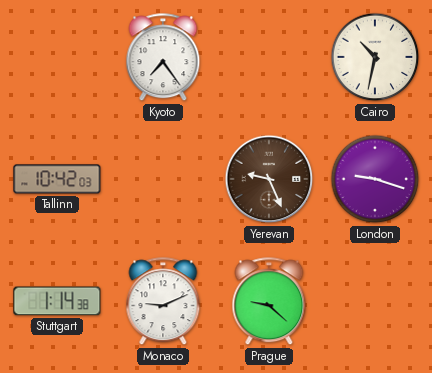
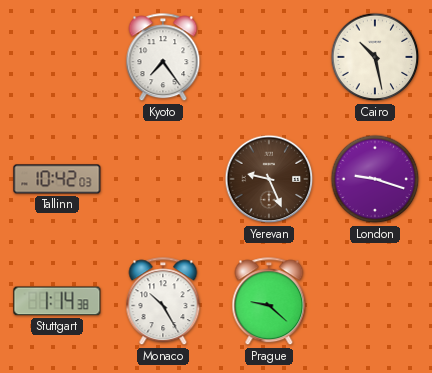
Cairo: 10:32 -> 10:28 (375, 57)
Monaco: 9:11 -> 10:25 (163, 302)
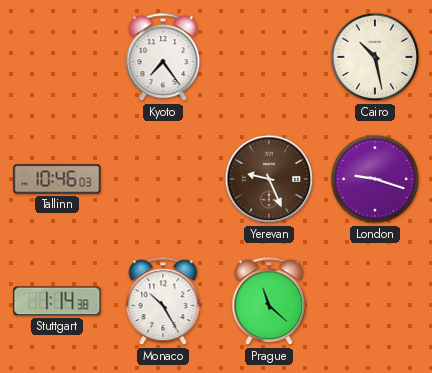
Tallinn: 10:42 -> 10:46 (57, 179)
Prague: 9:22 -> 11:22 (269, 302)
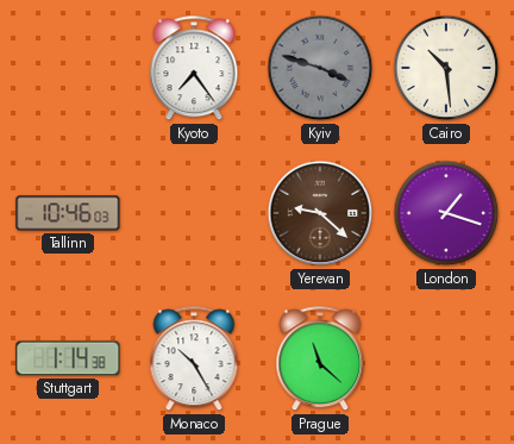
Kyiv: none -> 3:48 (320, 68)
Cairo: 10:28 -> 10:29 (446, 68)
Yerevan: 9:26 -> 9:22 (320, 213)
London: 9:18 -> 1:18 (446, 213)
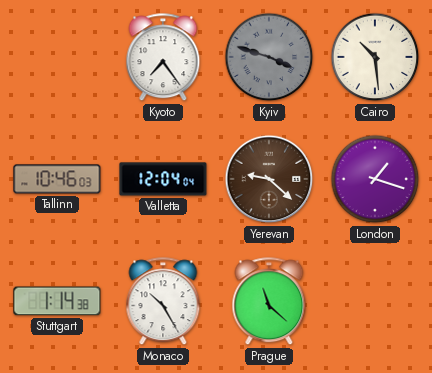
Valletta: none -> 12:04 (163, 179)
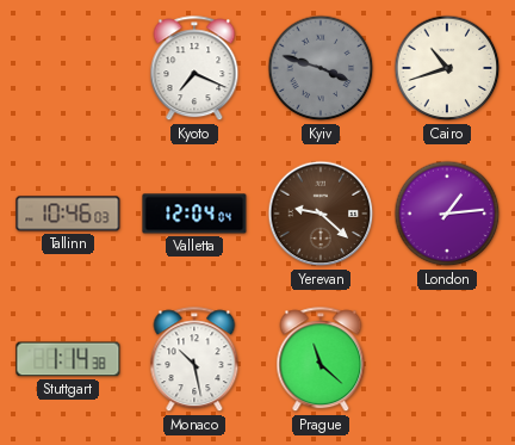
Kyoto: 7:24 -> 7:19 (194, 69)
Cairo: 10:29 -> 10:42 (447, 68)
London: 1:18 -> 1:14 (447, 214)
Monaco: 10:25 -> 10:28 (194, 360)
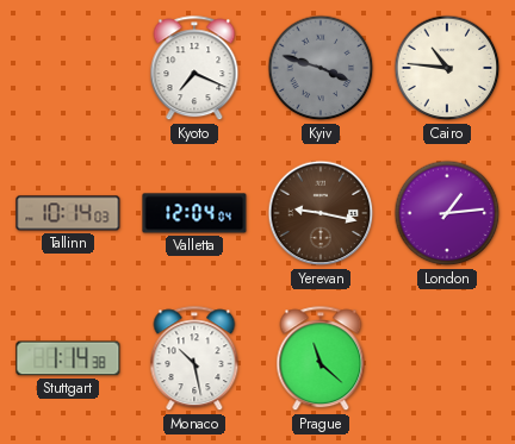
Cairo: 10:42 -> 10:46 (447, 68)
Tallinn: 10:46 -> 10:14 (68, 213)
Yerevan: 9:22 -> 9:17 (321, 213)
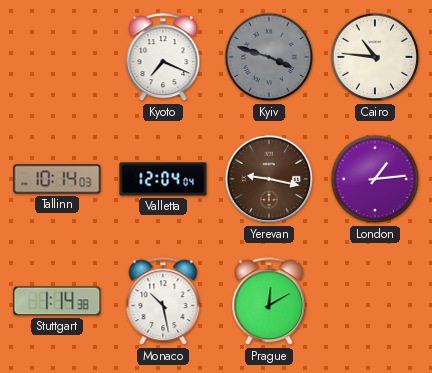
Prague: 11:22 -> 12:10 (269, 302)
